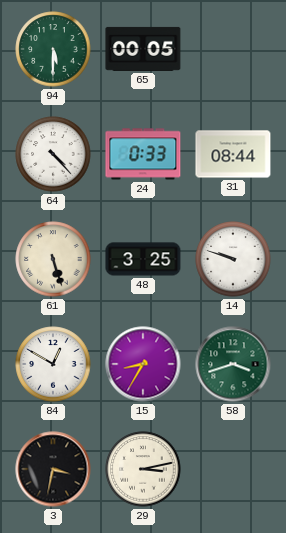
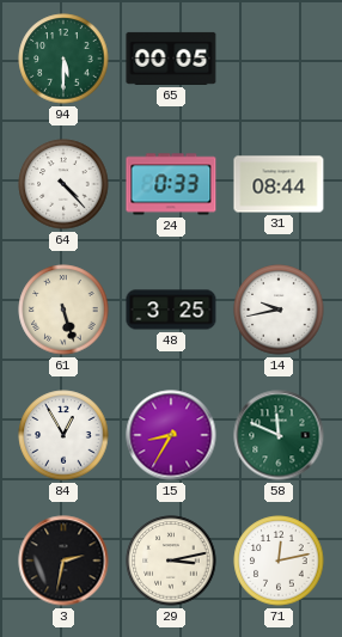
14: 9:48 -> 9:43 (279, 310)
84: 12:50 -> 12:55 (63, 435)
58: 3:42 -> 11:49 (279, 435)
3: 3:32 -> 2:32 (63, 561)
71: none -> 12:13 (279, 561)
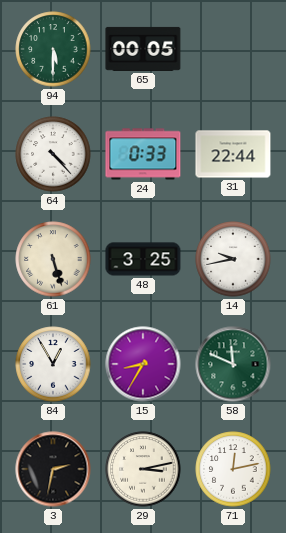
31: 08:44 -> 22:44 (233, 154)
